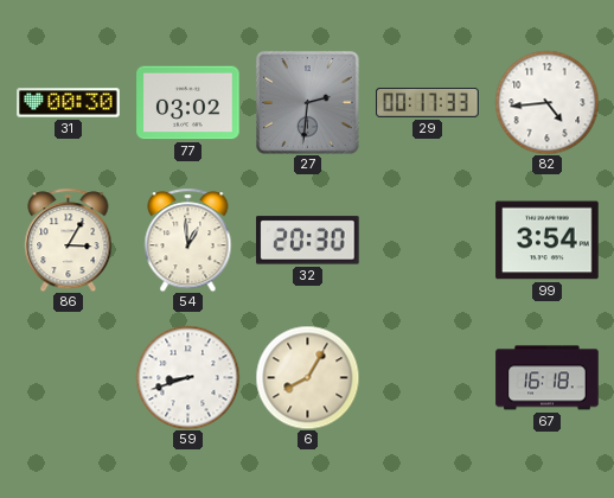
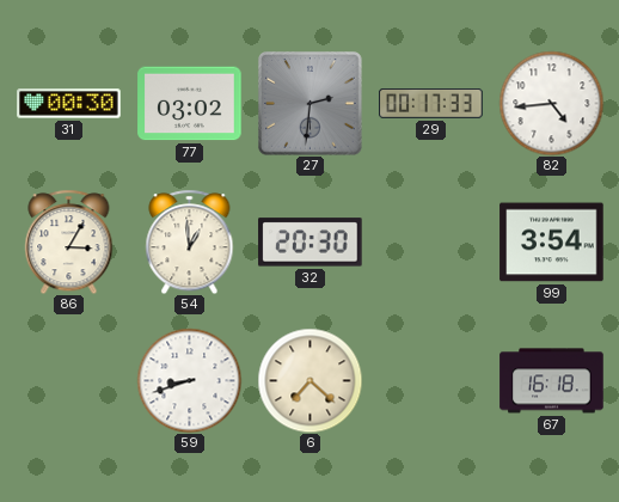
6: 8:05 -> 7:22 (309, 380)
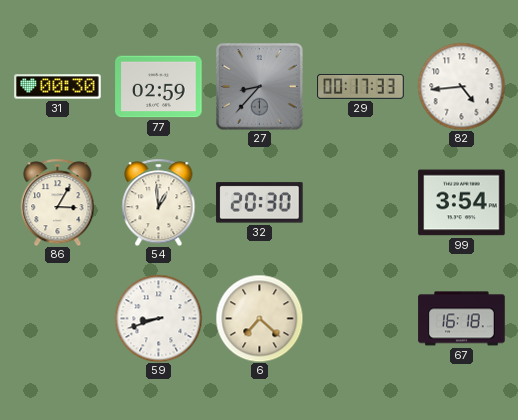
77: 03:02 -> 02:59 (159, 87)
27: 2:31 -> 8:37 (260, 87)
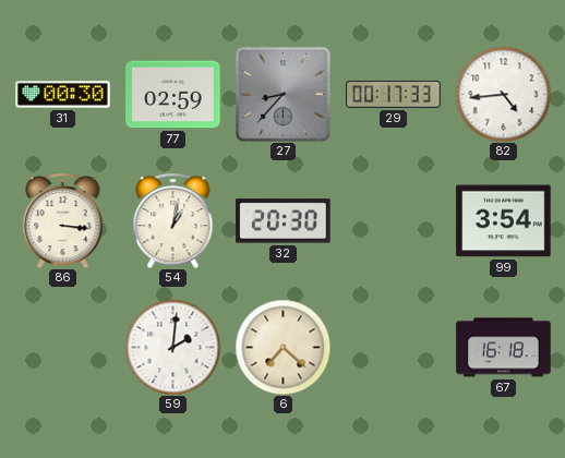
86: 3:05 -> 3:16 (63, 220)
54: 12:59 -> 1:02 (173, 220)
59: 8:42 -> 2:01 (172, 347)
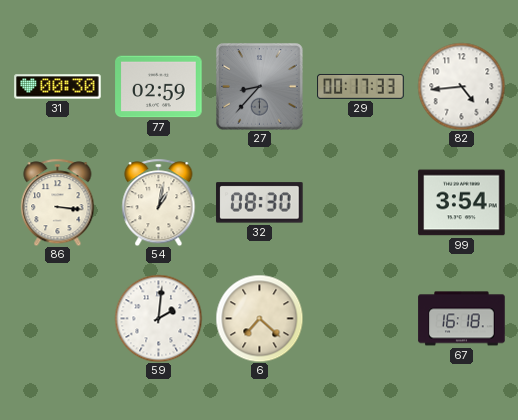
32: 20:30 -> 08:30 (260, 203)
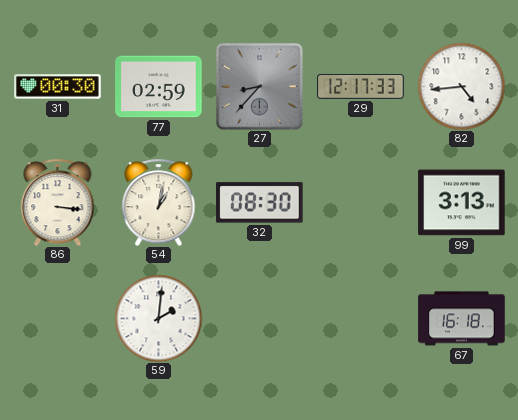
29: 00:17 -> 12:17 (361, 86)
99: 3:54 -> 3:13 (462, 203)
6: 7:22 -> none (259, 318)
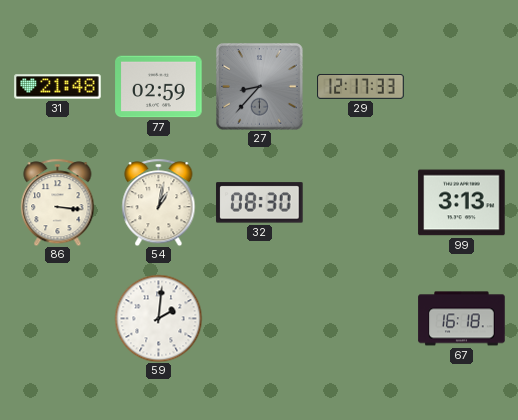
31: 00:30 -> 21:48 (58, 87)
82: 4:44 -> none (461, 86)
